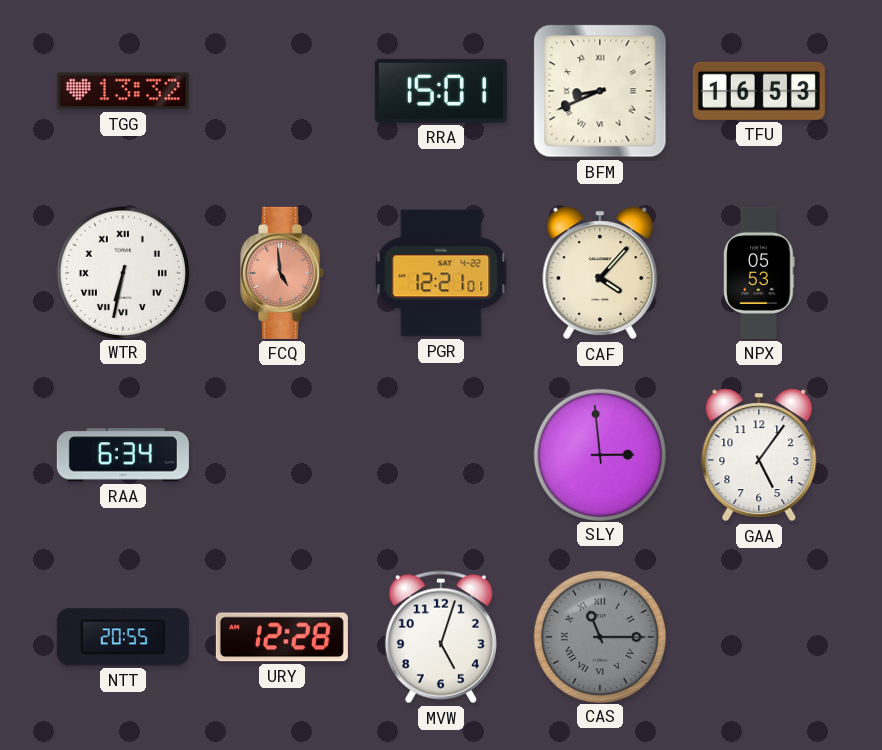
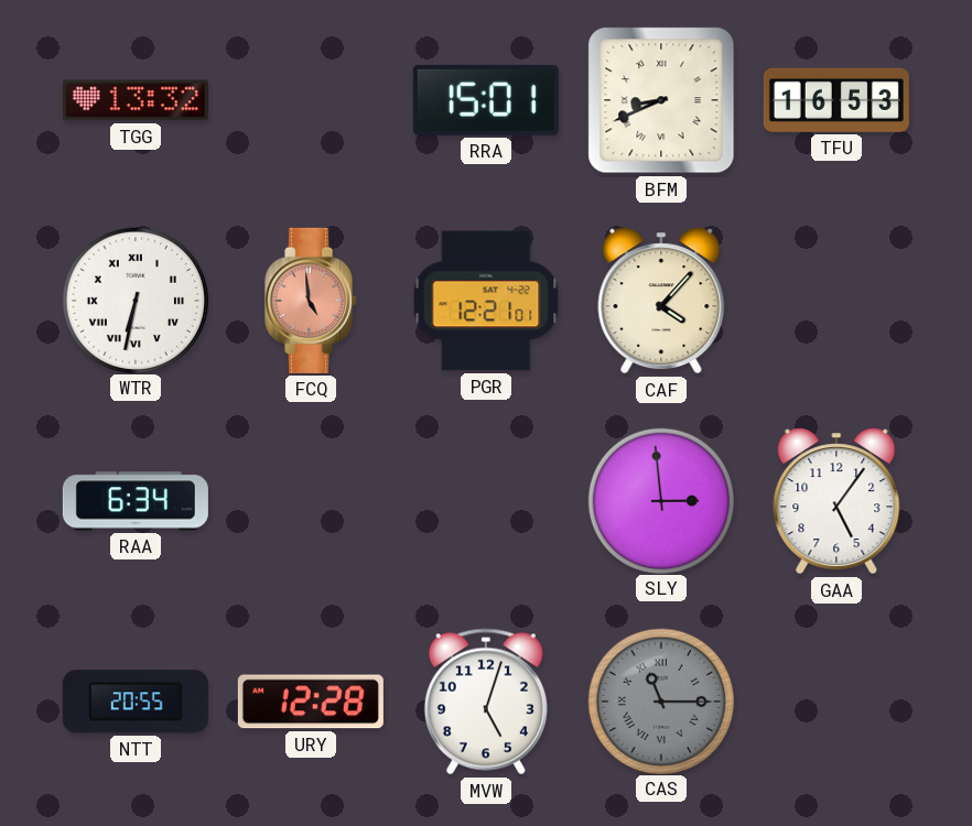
NPX: 05:53 -> none (759, 273)
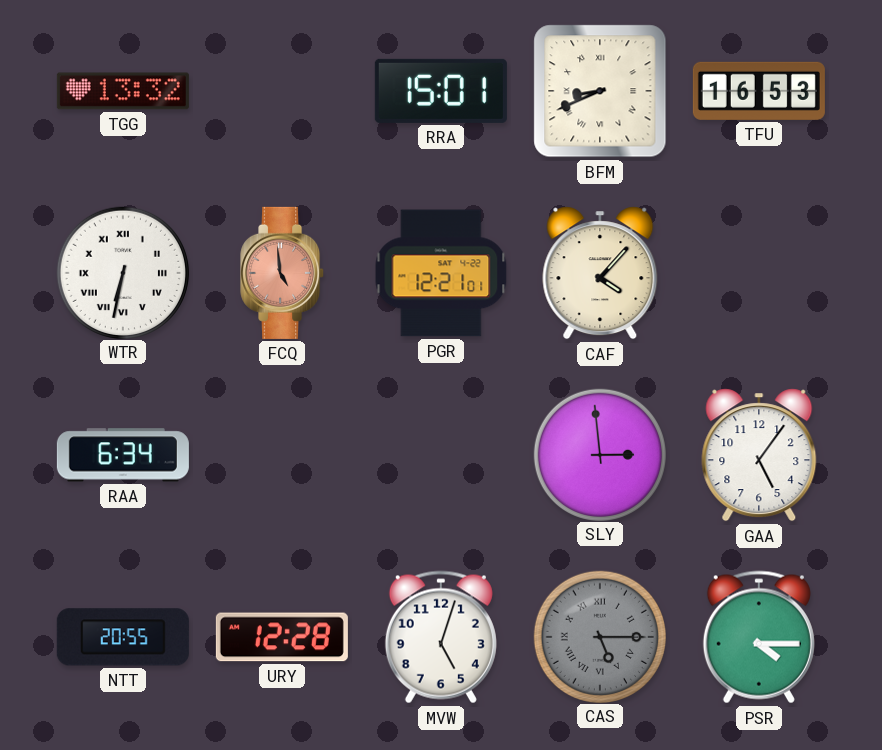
CAS: 11:15 -> 5:15 (599, 636)
PSR: none -> 4:15 (759, 637)
